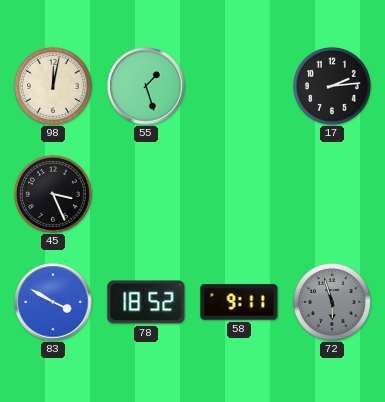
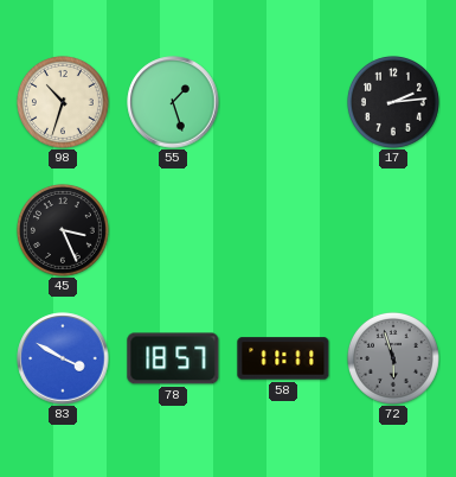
98: 12:02 -> 10:33 (63, 102)
78: 18:52 -> 18:57 (173, 358)
58: 9:11 -> 11:11 (283, 358)
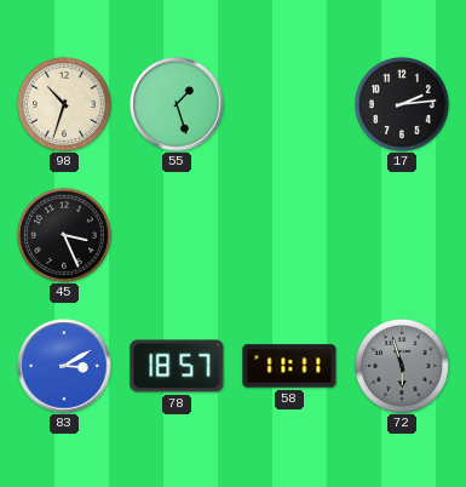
83: 3:50 -> 3:10 (64, 366)
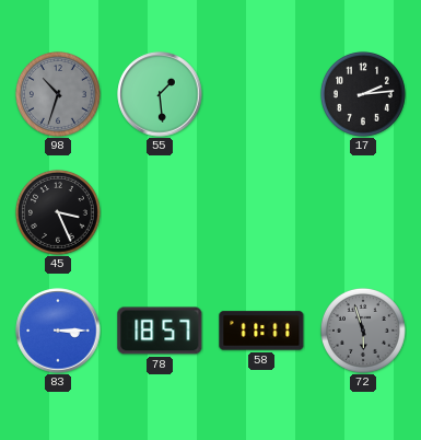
98 dial: cream -> grey (58, 94)
55: 1:27 -> 1:29 (160, 94)
83: 3:10 -> 3:15 (58, 331)
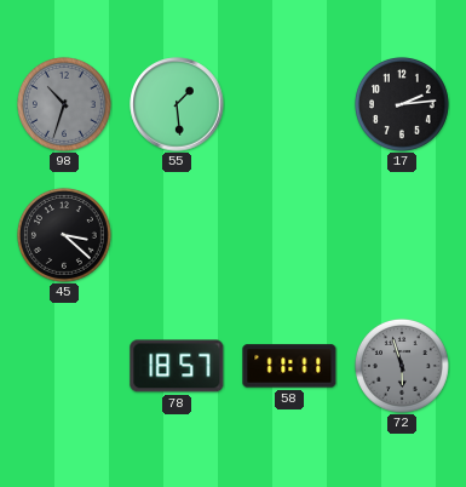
45: 3:26 -> 3:22 (64, 235)
83: 3:15 -> none (58, 331)
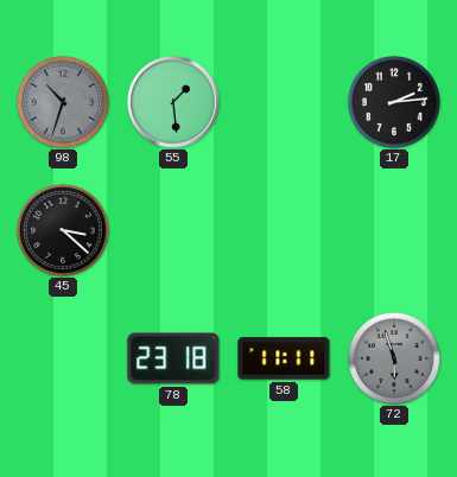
78: 18:57 -> 23:18 (173, 358)
